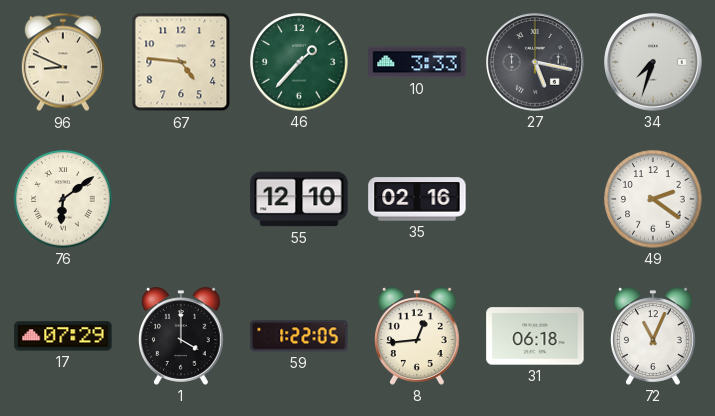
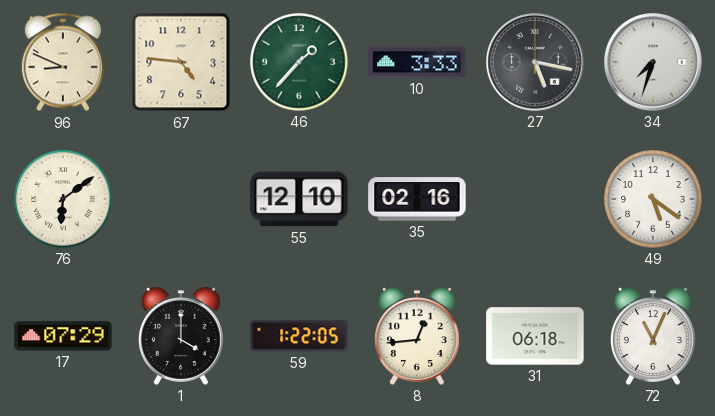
49: 2:21 -> 5:21 (653, 199)
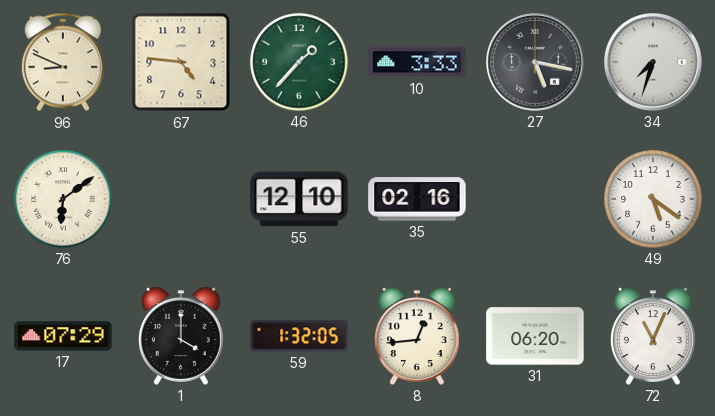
59: 1:22 -> 1:32 (299, 336)
31: 06:18 -> 06:20 (535, 336)
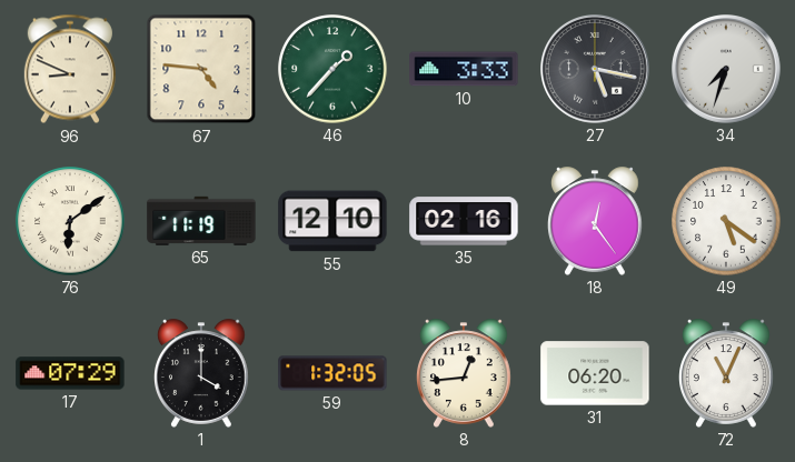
65: none -> 11:19 (201, 221)
18: none -> 12:24 (596, 221)
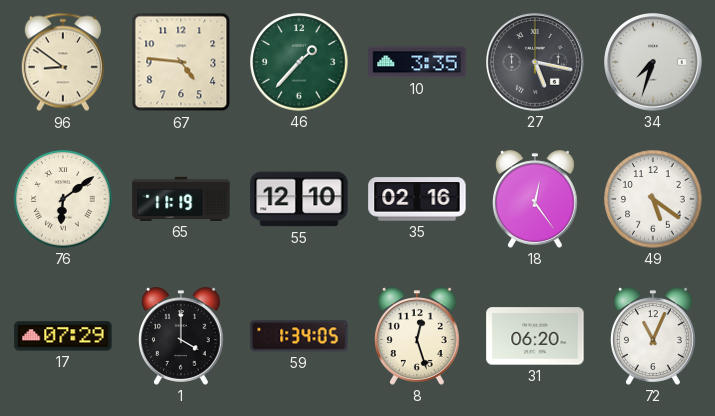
96: 8:49 -> 8:51 (63, 62)
10: 3:33 -> 3:35 (417, 62)
59: 1:32 -> 1:34 (299, 336)
8: 12:44 -> 12:27 (418, 336)
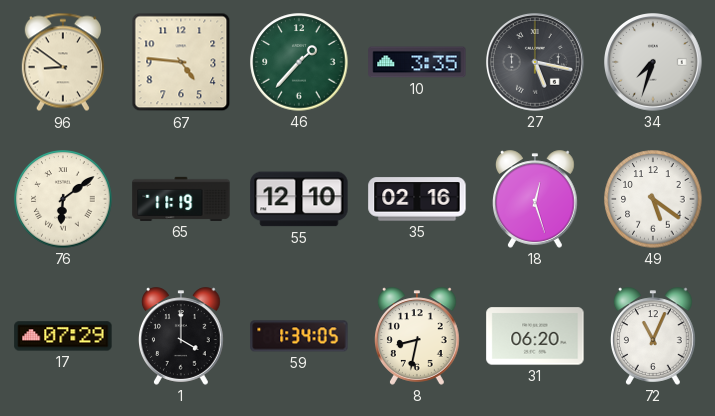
18: 12:24 -> 12:27 (536, 199)
8: 12:27 -> 8:32 (418, 336)
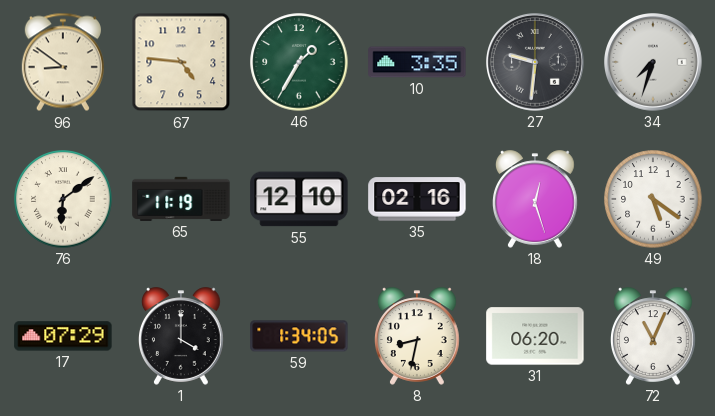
46: 1:37 -> 1:35 (299, 62)
27: 5:17 -> 9:31 (536, 63)
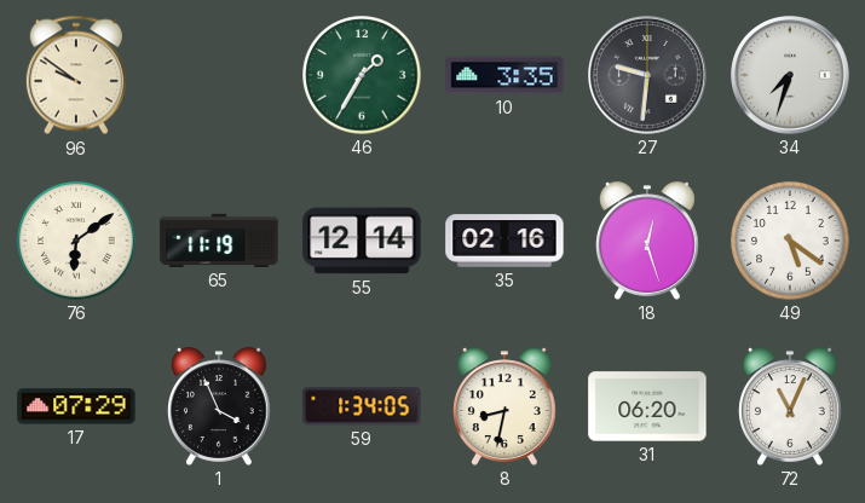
96: 8:51 -> 9:51 (76, 75)
67: 4:46 -> none (181, 62)
55: 12:10 -> 12:14 (362, 241)
1: 4:00 -> 3:56 (220, 406)
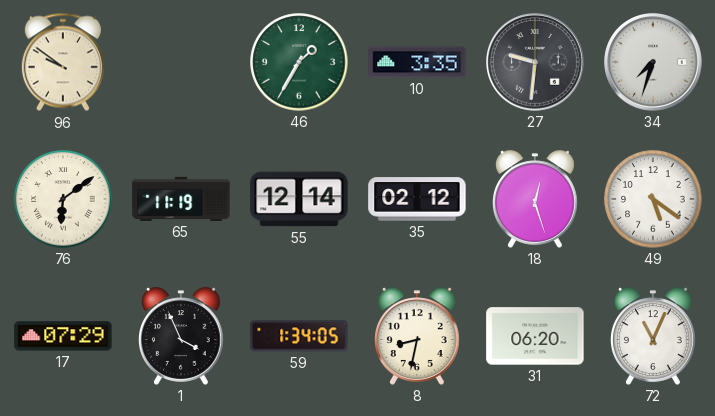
35: 02:16 -> 02:12 (417, 199)
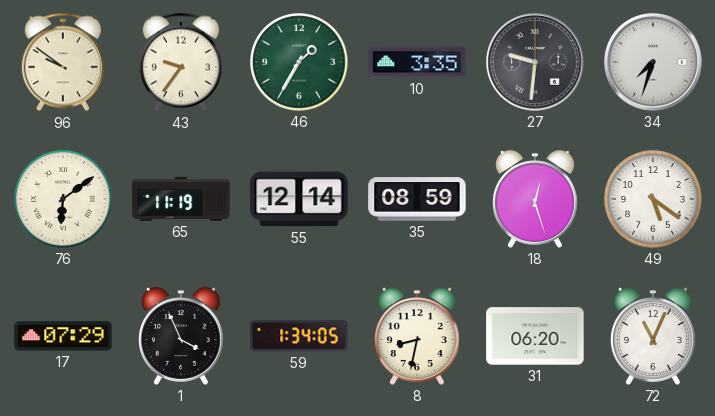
43: none -> 9:36 (181, 62)
35: 02:12 -> 08:59 (417, 199)
